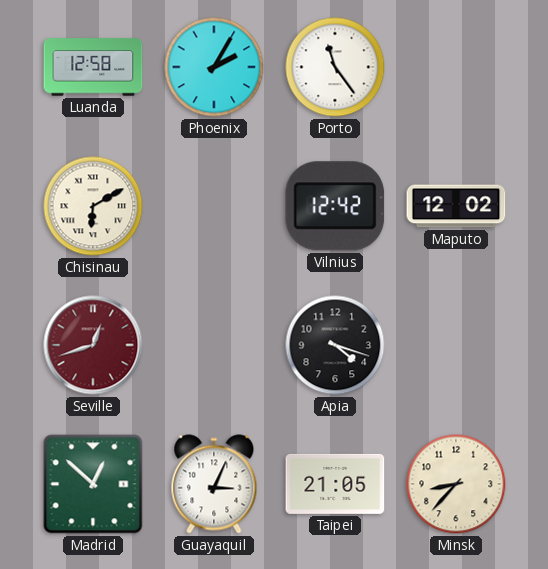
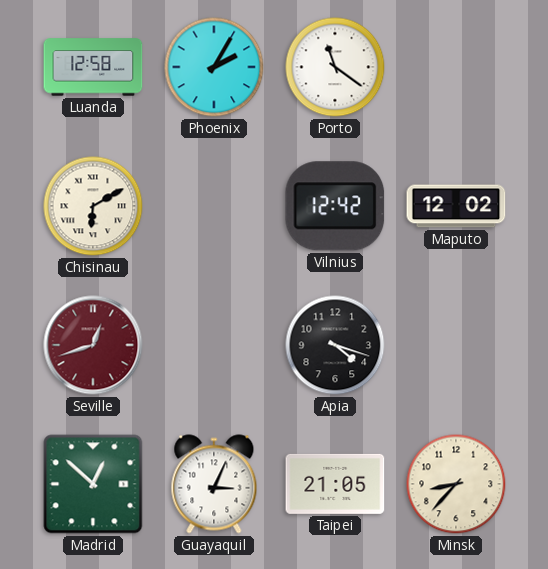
Porto: 11:24 -> 11:21 (335, 67)
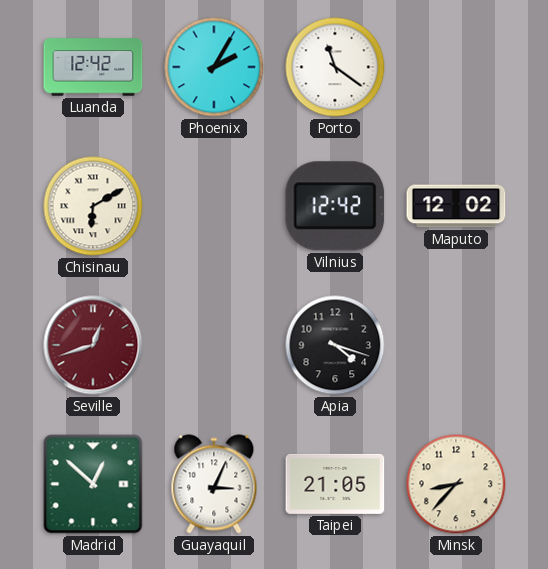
Luanda: 12:58 -> 12:42 (93, 67)
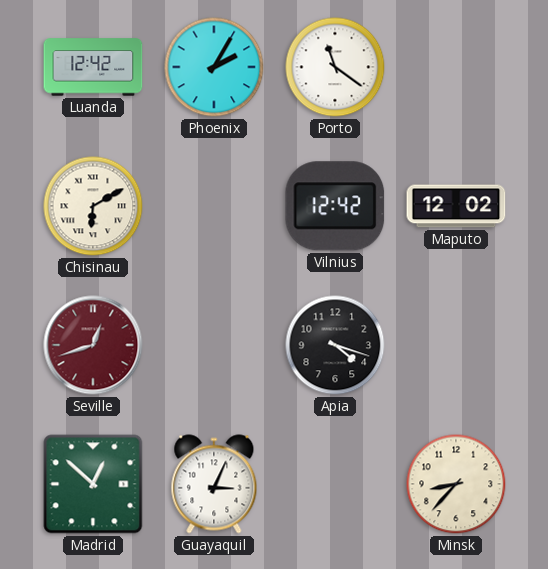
Taipei: 21:05 -> none (335, 484)
